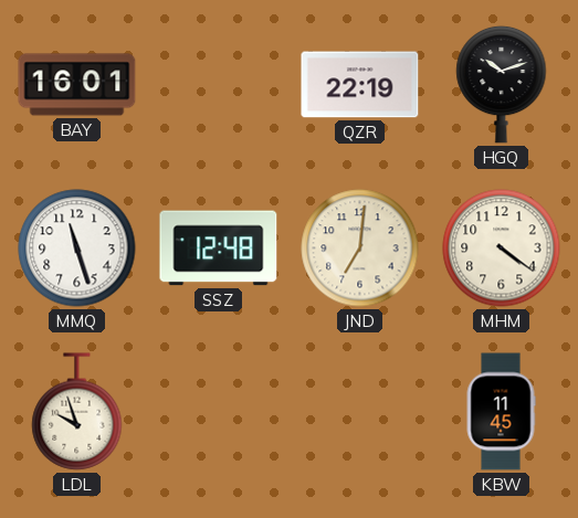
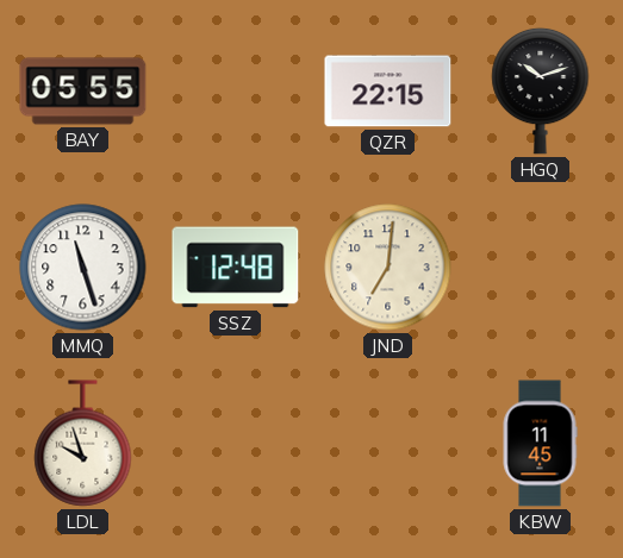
BAY: 16:01 -> 05:55 (83, 92)
QZR: 22:19 -> 22:15 (388, 92)
MHM: 4:21 -> none (502, 249)
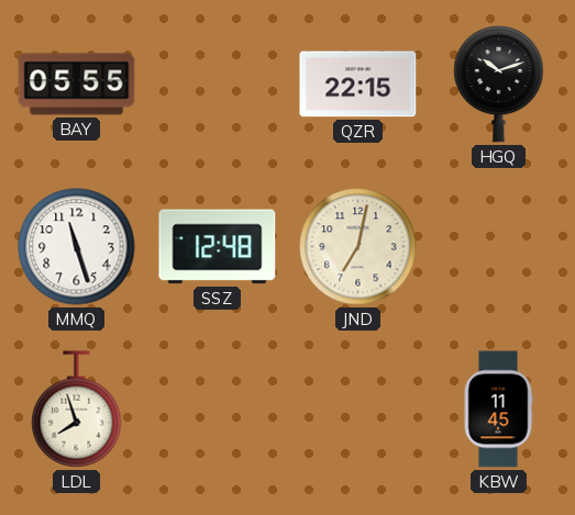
JND: 7:01 -> 7:02 (358, 247)
LDL: 9:57 -> 7:57 (77, 410)
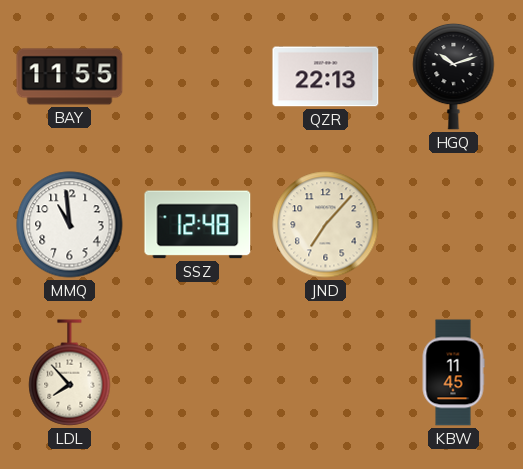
BAY: 05:55 -> 11:55 (70, 77)
QZR: 22:15 -> 22:13 (326, 77)
MMQ: 11:27 -> 10:59 (70, 225)
JND: 7:02 -> 7:07 (326, 225)
LDL: 7:57 -> 7:53 (70, 373)
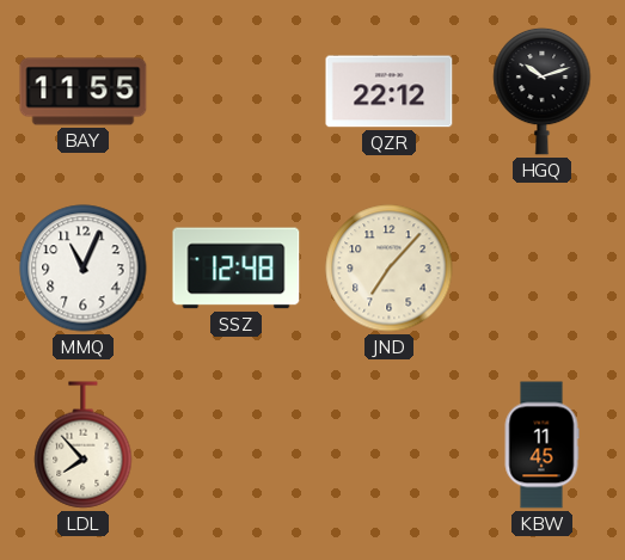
QZR: 22:13 -> 22:12 (390, 92)
MMQ: 10:59 -> 11:04 (84, 269)
